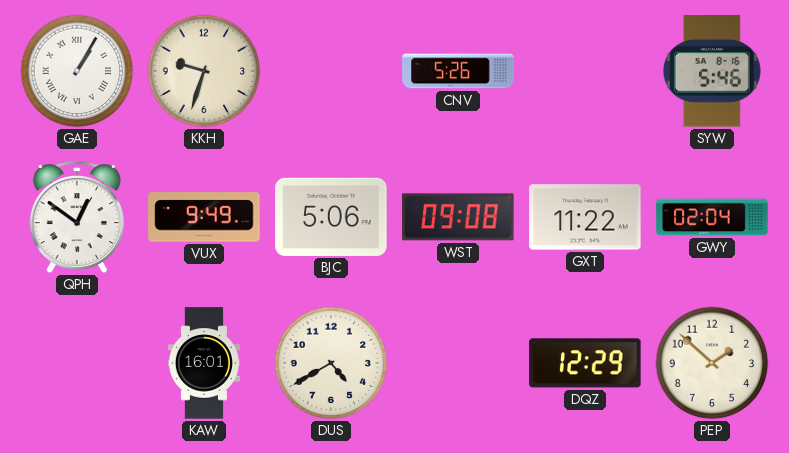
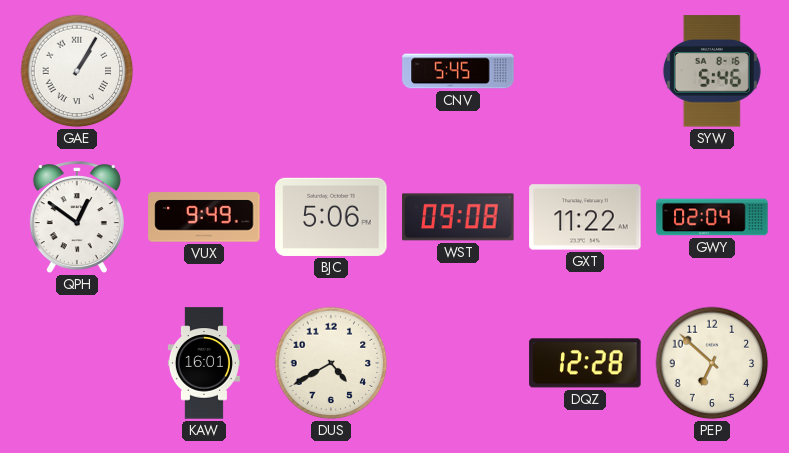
KKH: 9:33 -> none (204, 71)
CNV: 5:26 -> 5:45 (458, 71)
DQZ: 12:29 -> 12:28 (585, 363)
PEP: 1:52 -> 6:52 (712, 363)
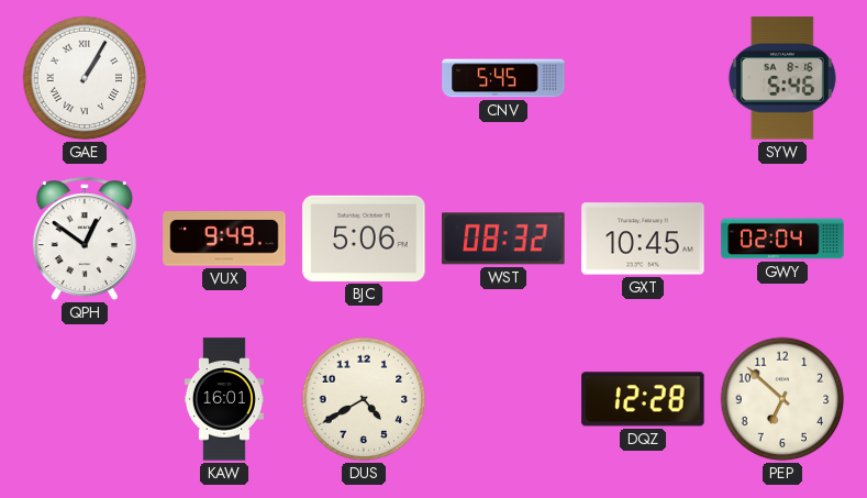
WST: 09:08 -> 08:32 (503, 239)
GXT: 11:22 -> 10:45 (643, 239)
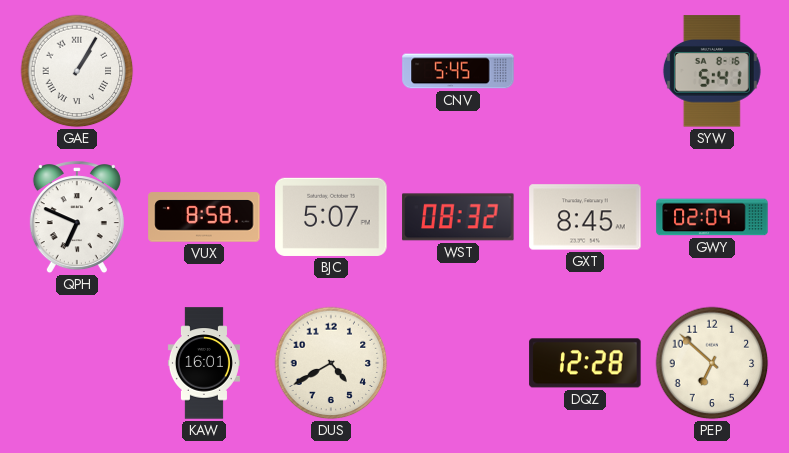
SYW: 5:46 -> 5:41 (712, 71)
QPH: 12:51 -> 6:49 (77, 218)
VUX: 9:49 -> 8:58 (204, 217)
BJC: 5:06 -> 5:07 (331, 217)
GXT: 10:45 -> 8:45 (585, 217)
